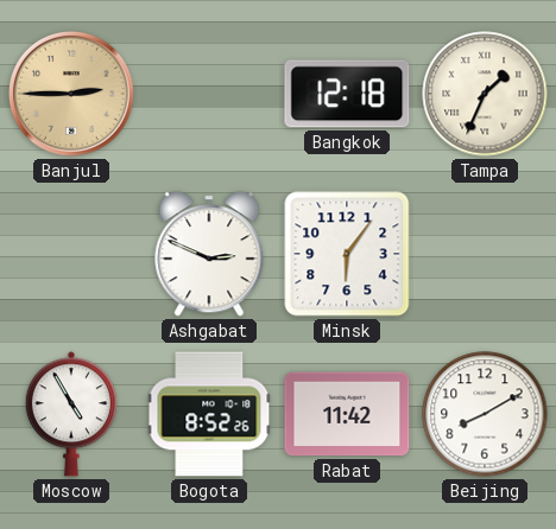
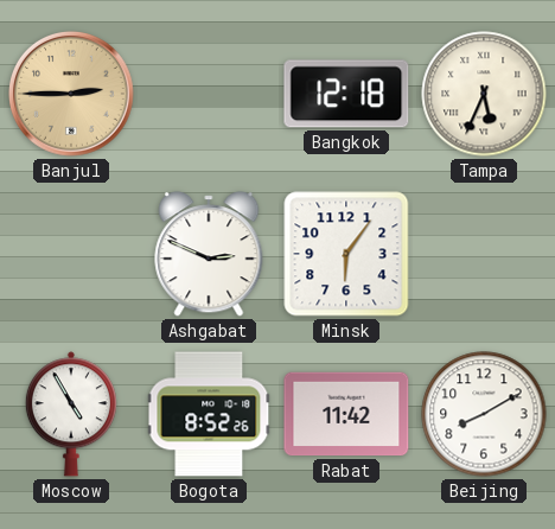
Tampa: 1:34 -> 5:34 (484, 94)
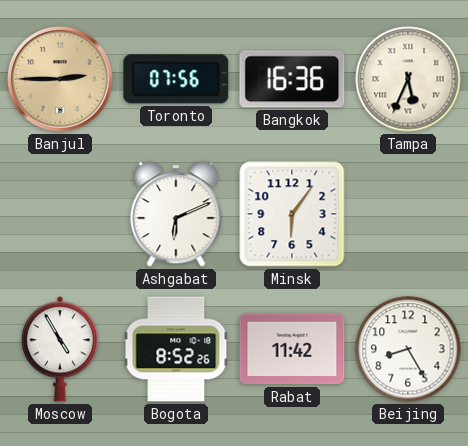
Toronto: none -> 07:56 (176, 79)
Bangkok: 12:18 -> 16:36 (292, 79)
Ashgabat: 2:49 -> 6:11 (176, 214)
Beijing: 8:10 -> 8:25 (408, 349)
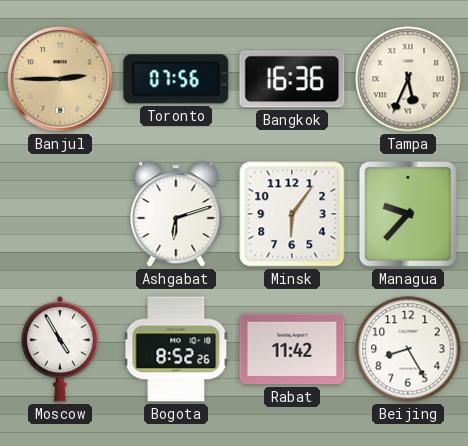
Ashgabat: 6:11 -> 6:12 (176, 214)
Managua: none -> 9:37 (408, 214)
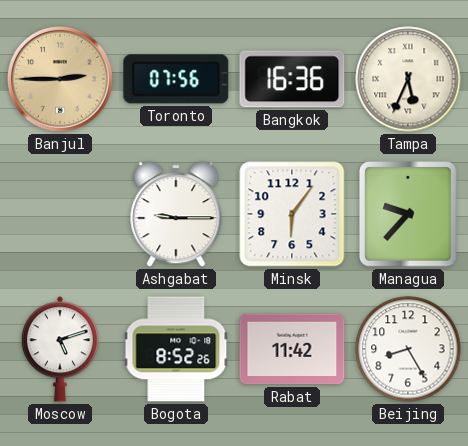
Ashgabat: 6:12 -> 9:15 (176, 214)
Moscow: 4:55 -> 5:12 (60, 349)
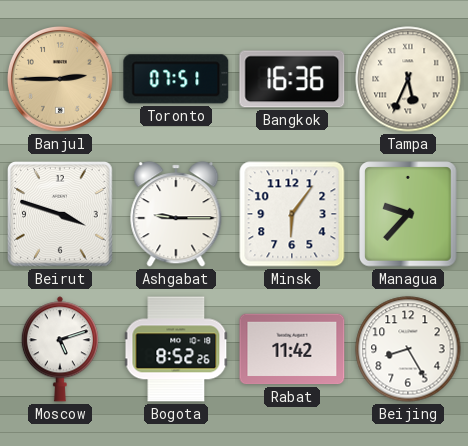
Toronto: 07:56 -> 07:51 (176, 79)
Beirut: none -> 3:48 (60, 214)
